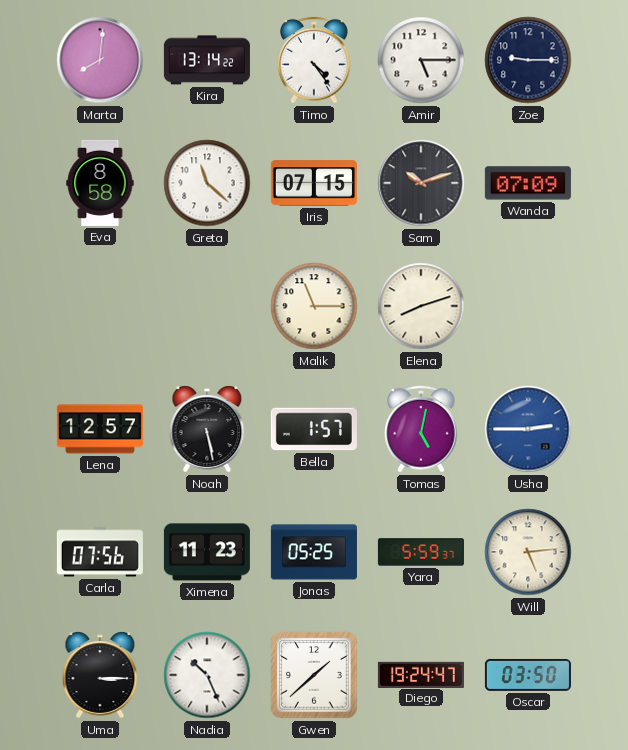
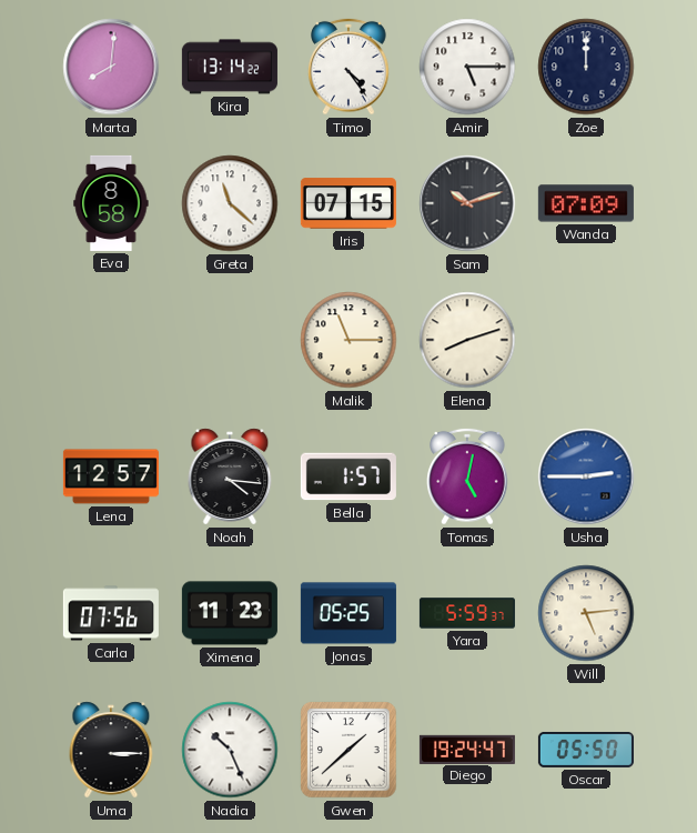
Zoe: 9:15 -> 12:00 (586, 67)
Noah: 5:28 -> 4:16 (230, 476)
Oscar: 03:50 -> 05:50 (586, 750)
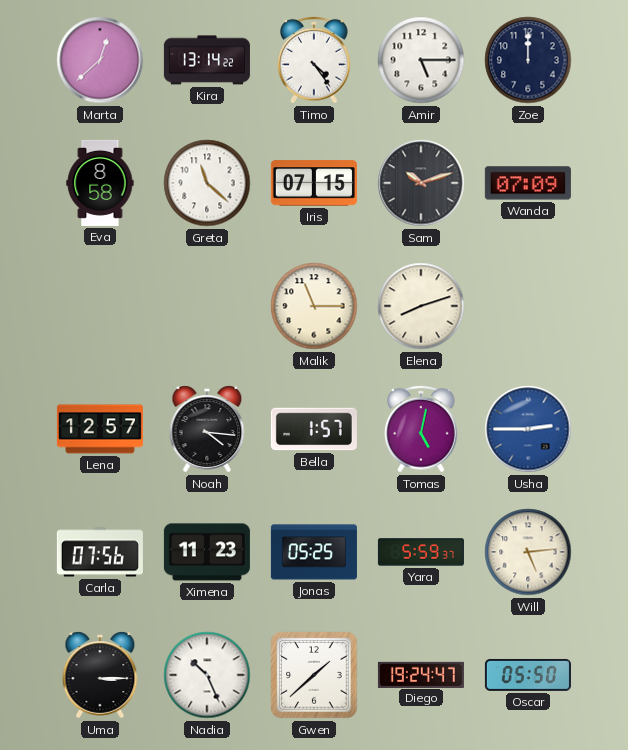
Marta: 8:01 -> 12:38 (100, 60)
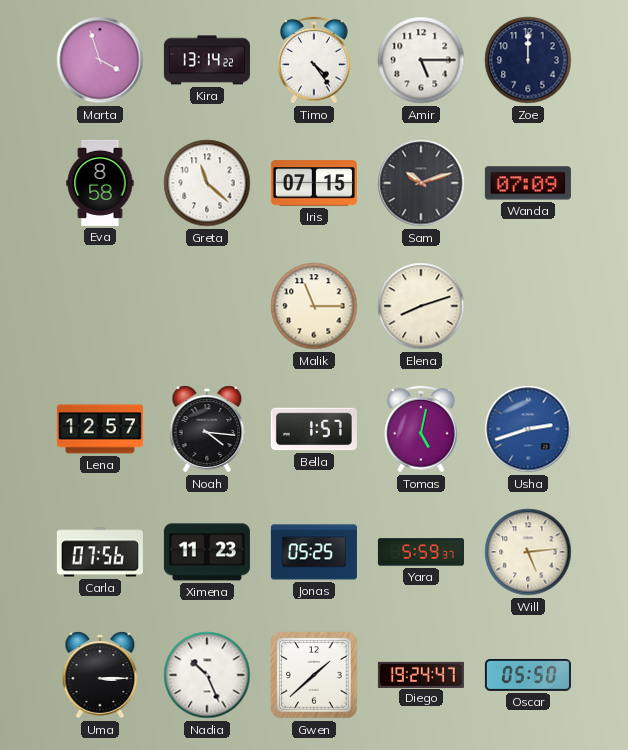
Marta: 12:38 -> 3:57 (100, 60)
Usha: 2:45 -> 2:42 (528, 429)
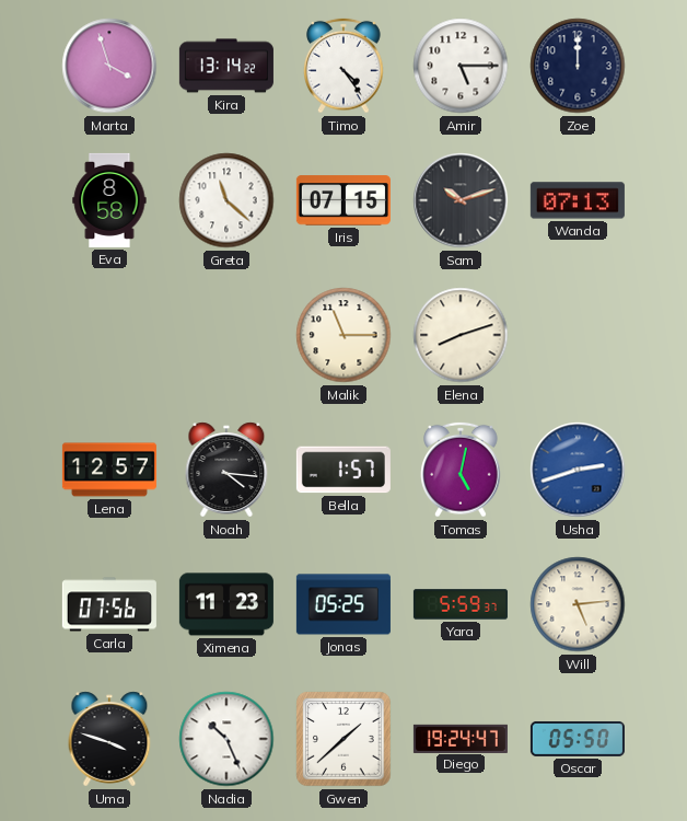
Wanda: 07:09 -> 07:13 (578, 200)
Uma: 3:15 -> 3:48 (109, 739)
